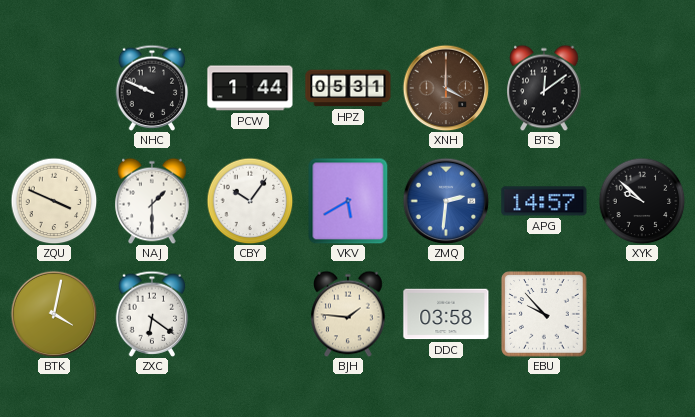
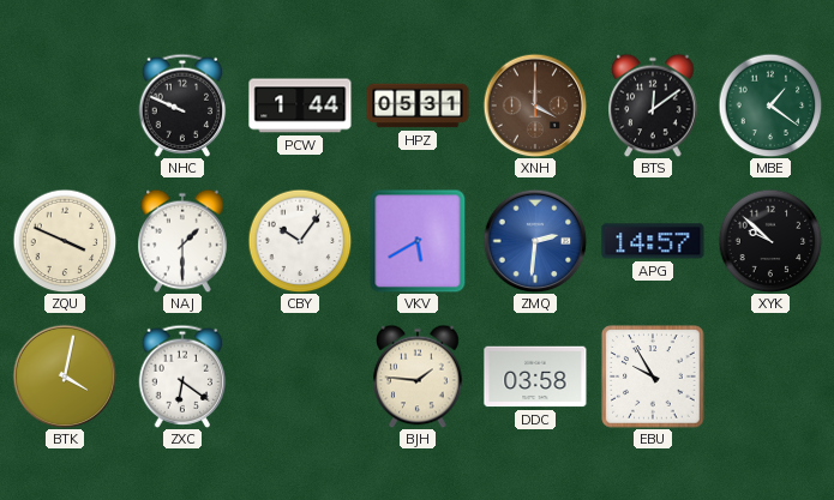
MBE: none -> 1:21 (770, 106)
EBU: 9:53 -> 9:55 (653, 376)
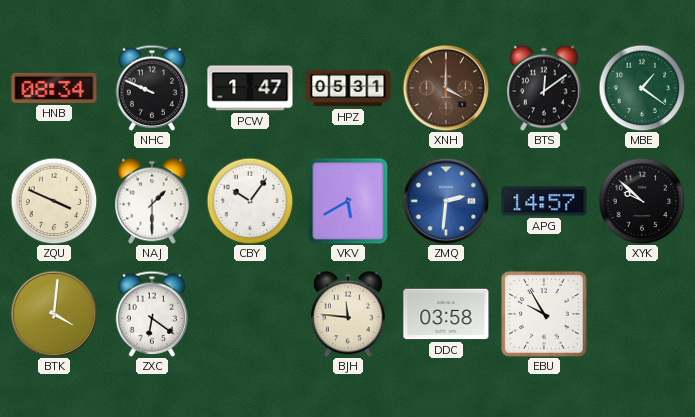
HNB: none -> 08:34 (54, 88)
PCW: 1:44 -> 1:47 (250, 88)
BTK: 4:02 -> 4:01 (54, 314)
BJH: 1:46 -> 11:46 (348, 314)
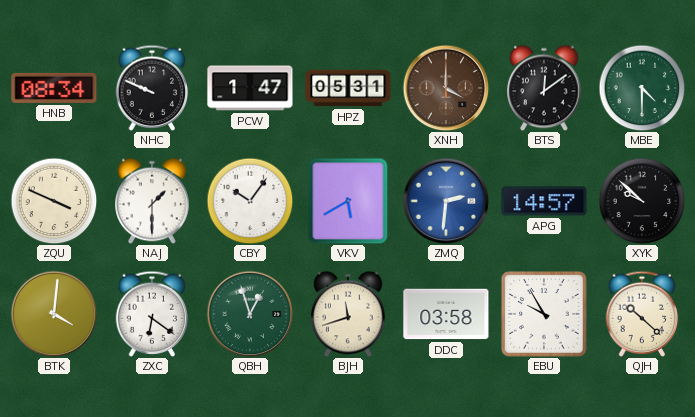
MBE: 1:21 -> 4:30 (642, 88)
QBH: none -> 12:57 (250, 314)
BJH: 11:46 -> 11:42 (348, 314)
QJH: none -> 10:22 (642, 314)
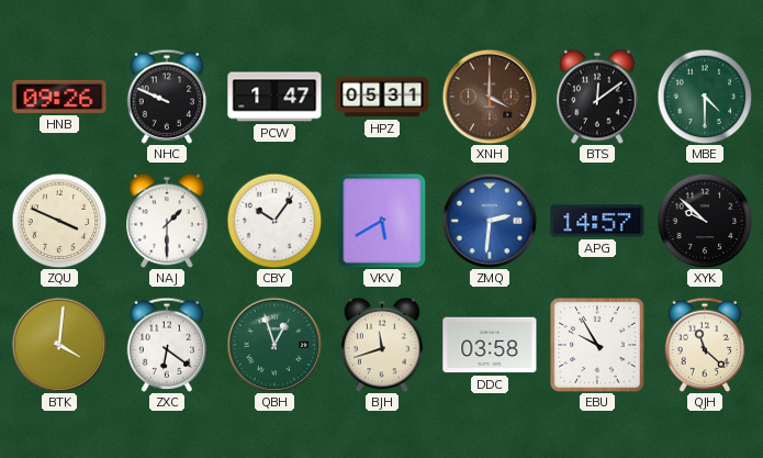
HNB: 08:34 -> 09:26 (59, 97)
QJH: 10:22 -> 11:22 (705, 345)
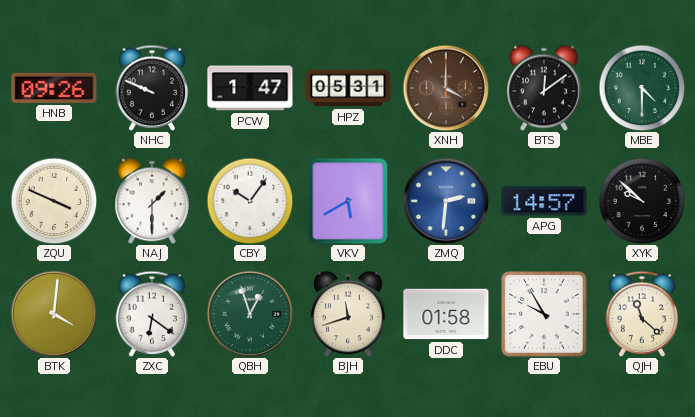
DDC: 03:58 -> 01:58 (446, 314)
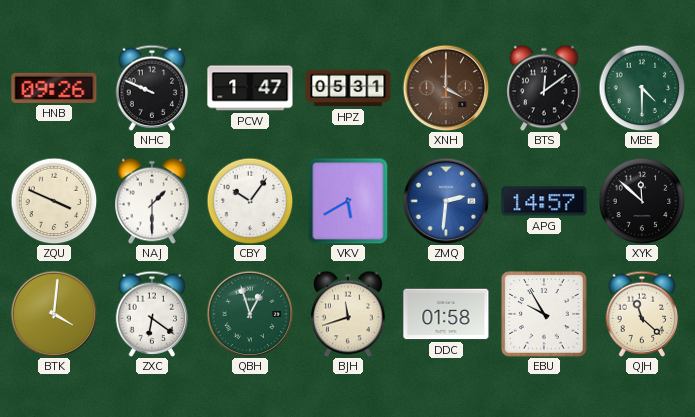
XYK: 9:52 -> 11:52 (642, 201)
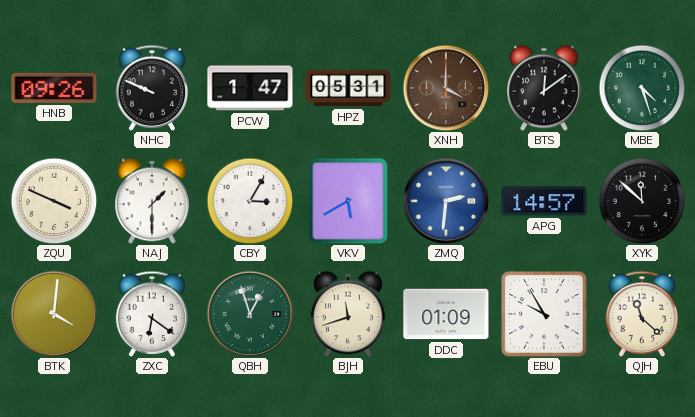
MBE: 4:30 -> 4:27 (642, 88)
CBY: 10:06 -> 3:05 (250, 201)
DDC: 01:58 -> 01:09 (446, 314)
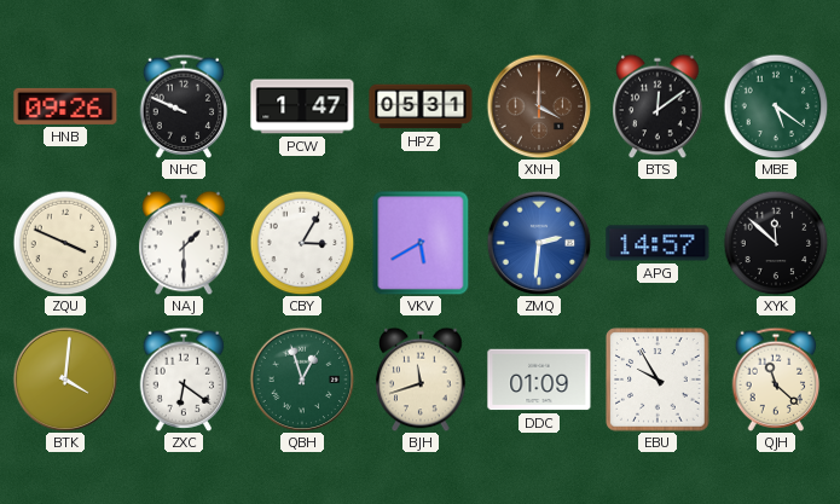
MBE: 4:27 -> 5:21 (776, 106)
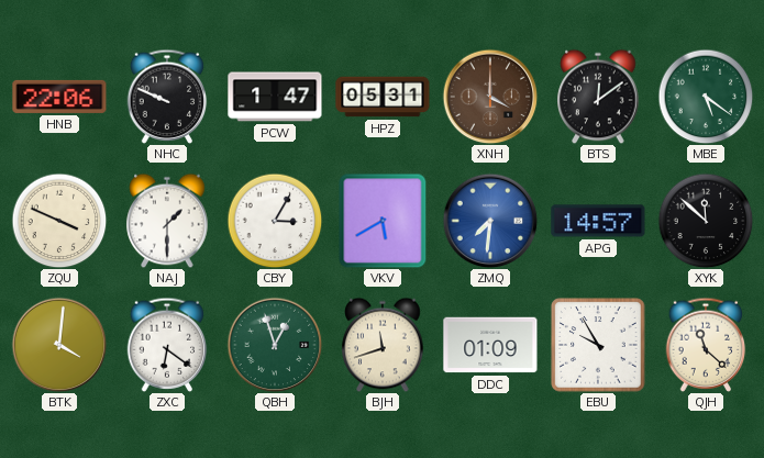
HNB: 09:26 -> 22:06 (59, 97)
ZMQ: 2:31 -> 7:31 (490, 221)
